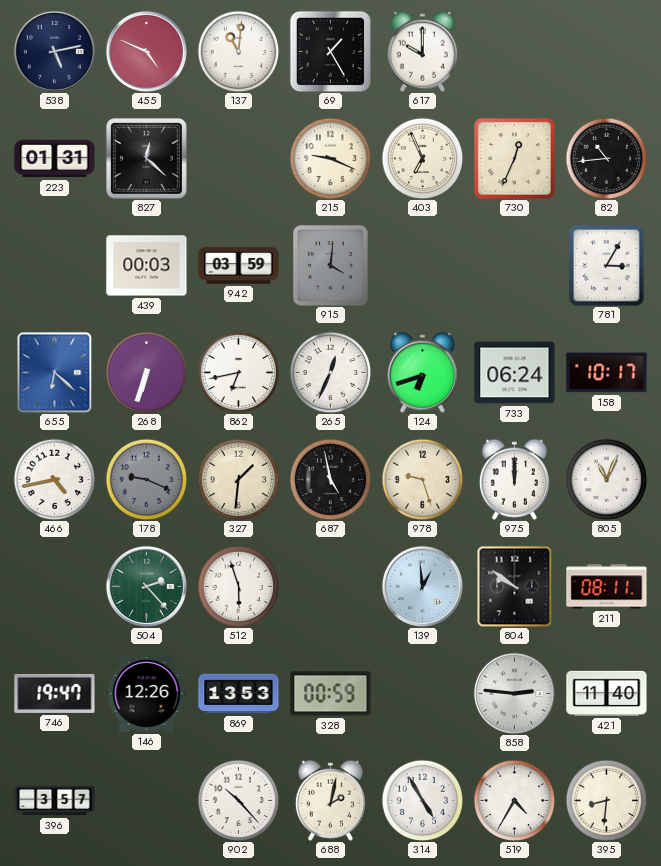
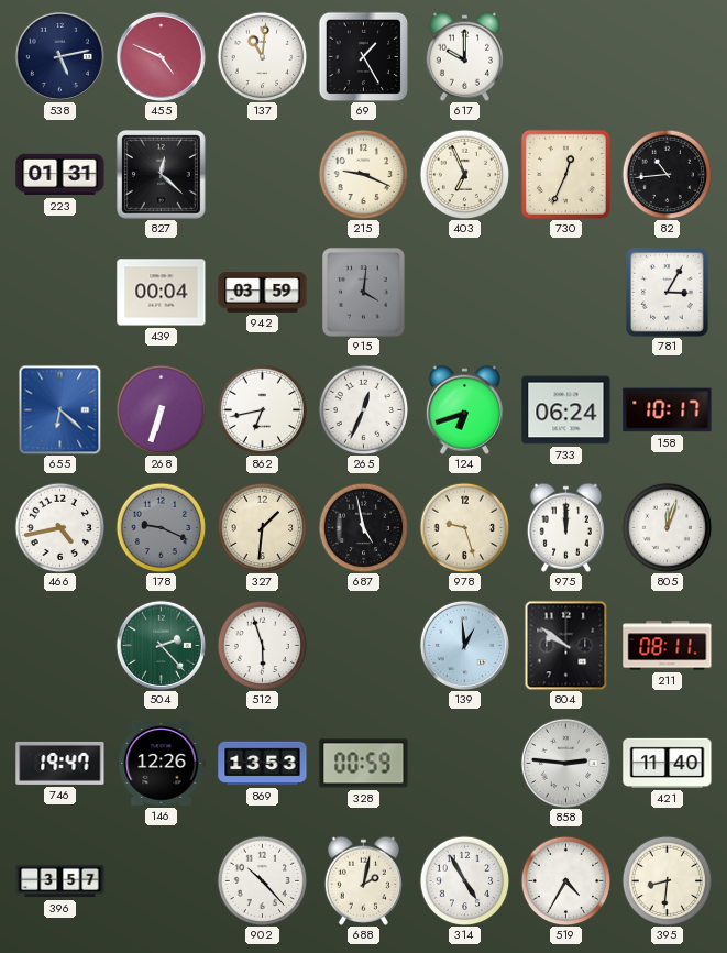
439: 00:03 -> 00:04 (162, 293)
805: 11:04 -> 12:03 (667, 527)
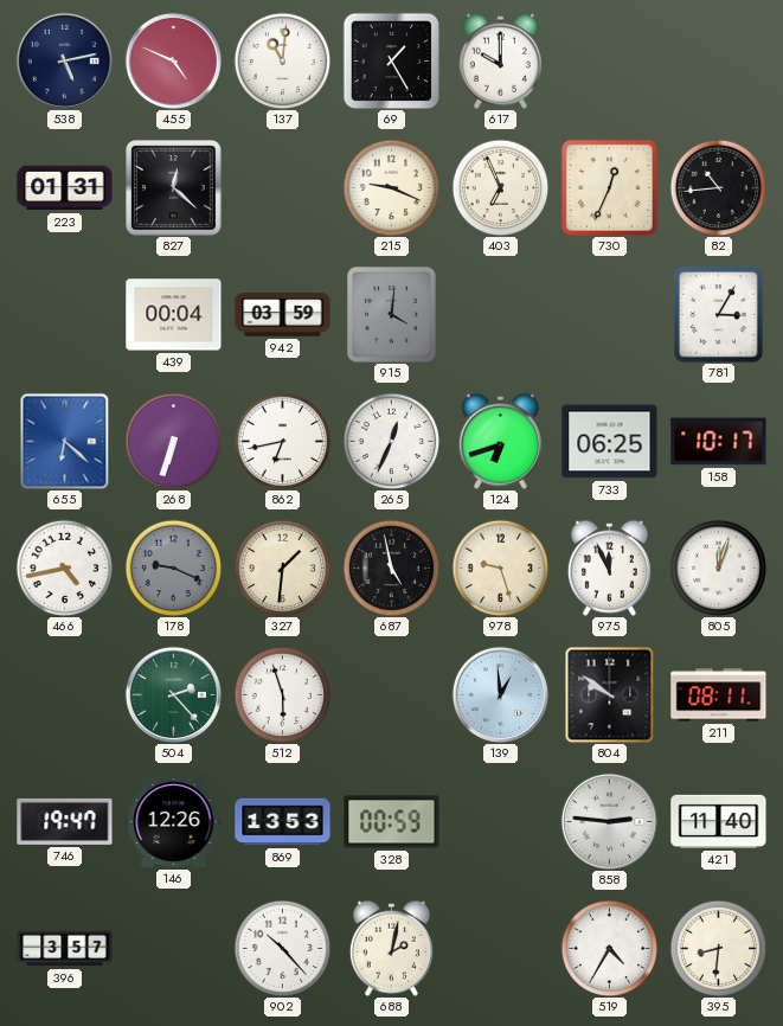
733: 06:24 -> 06:25 (610, 442)
975: 12:00 -> 11:56 (609, 567)
314: 4:55 -> none (464, 880)
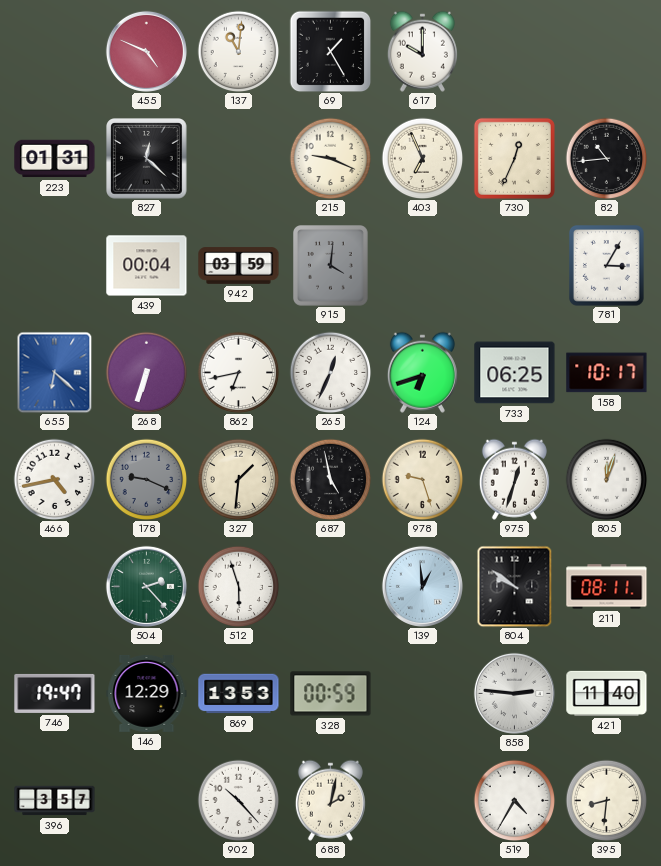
538: 5:13 -> none (64, 60)
975: 11:56 -> 12:33 (514, 479)
146: 12:26 -> 12:29 (147, 693)
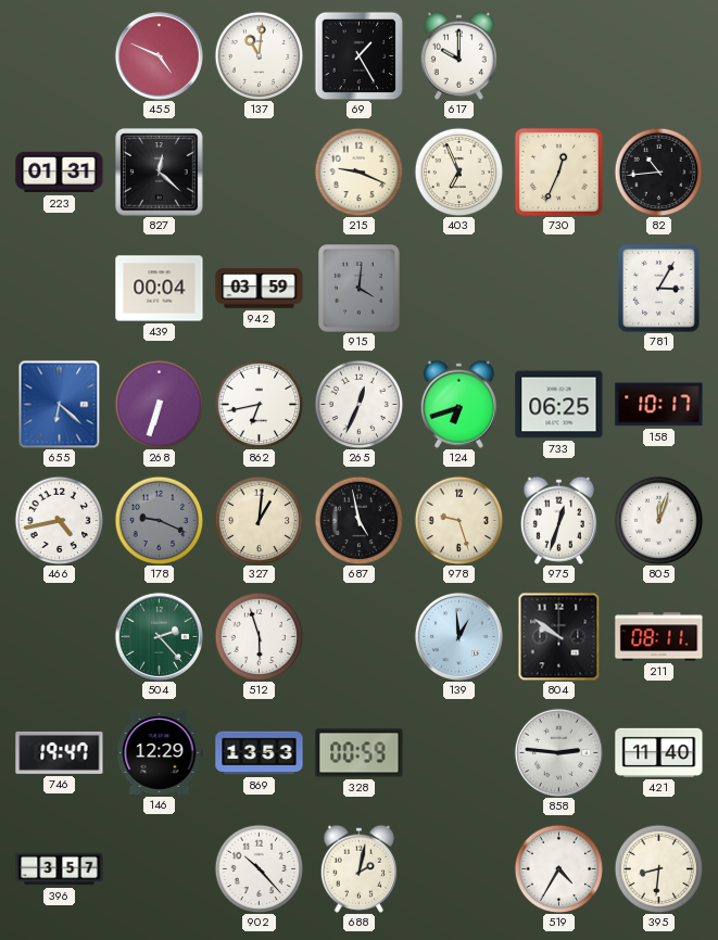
327: 1:31 -> 1:01 (259, 520)
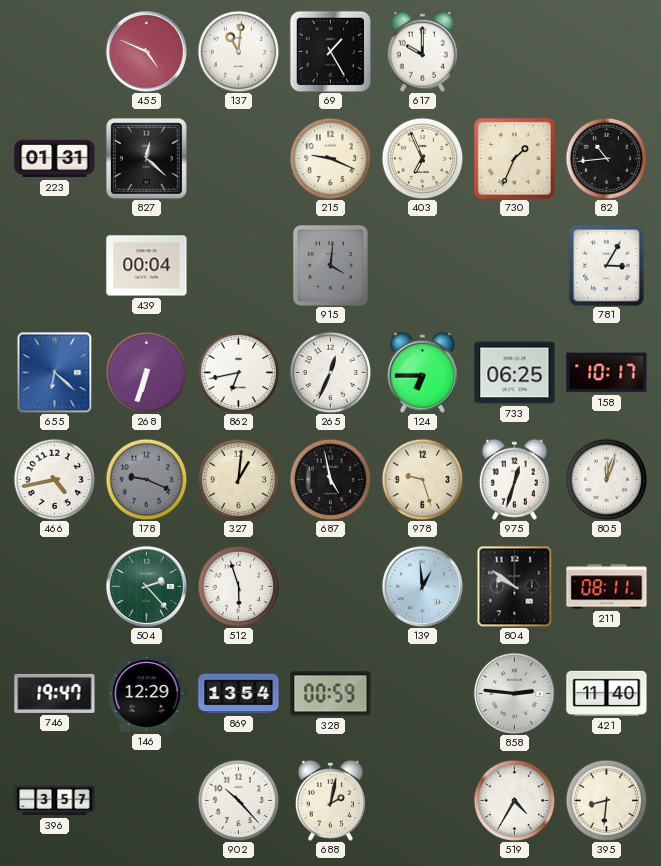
730: 12:34 -> 1:34 (514, 158)
942: 03:59 -> none (260, 289)
124: 6:42 -> 6:45 (422, 372)
869: 13:53 -> 13:54 (239, 694)
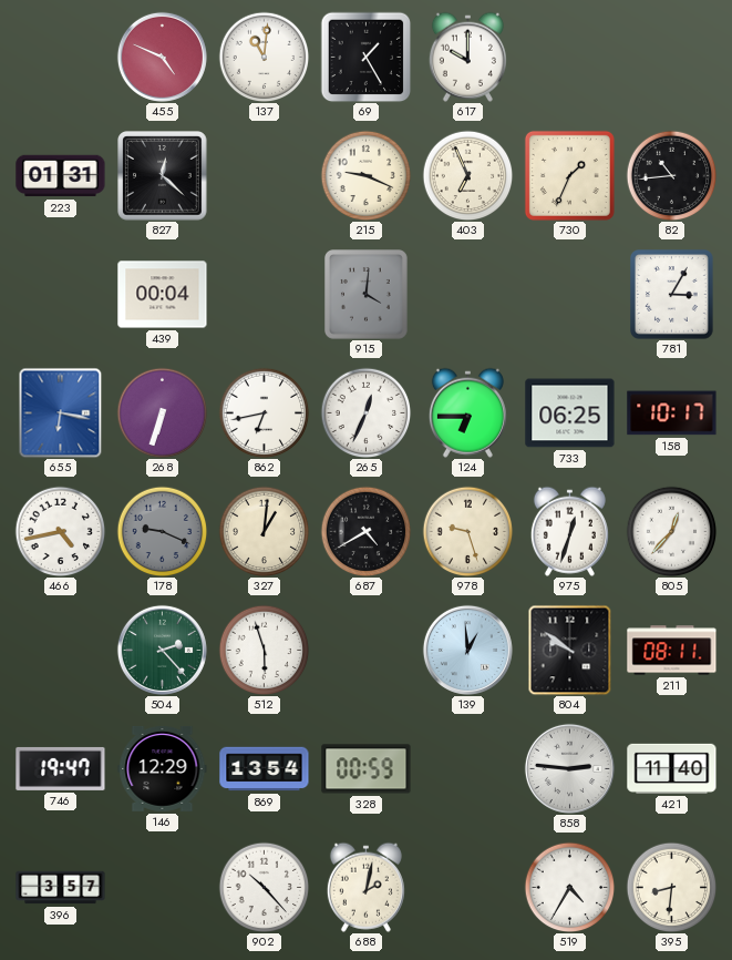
655: 6:22 -> 6:17 (61, 412)
687: 4:58 -> 4:40 (365, 531)
805: 12:03 -> 12:37 (671, 531)
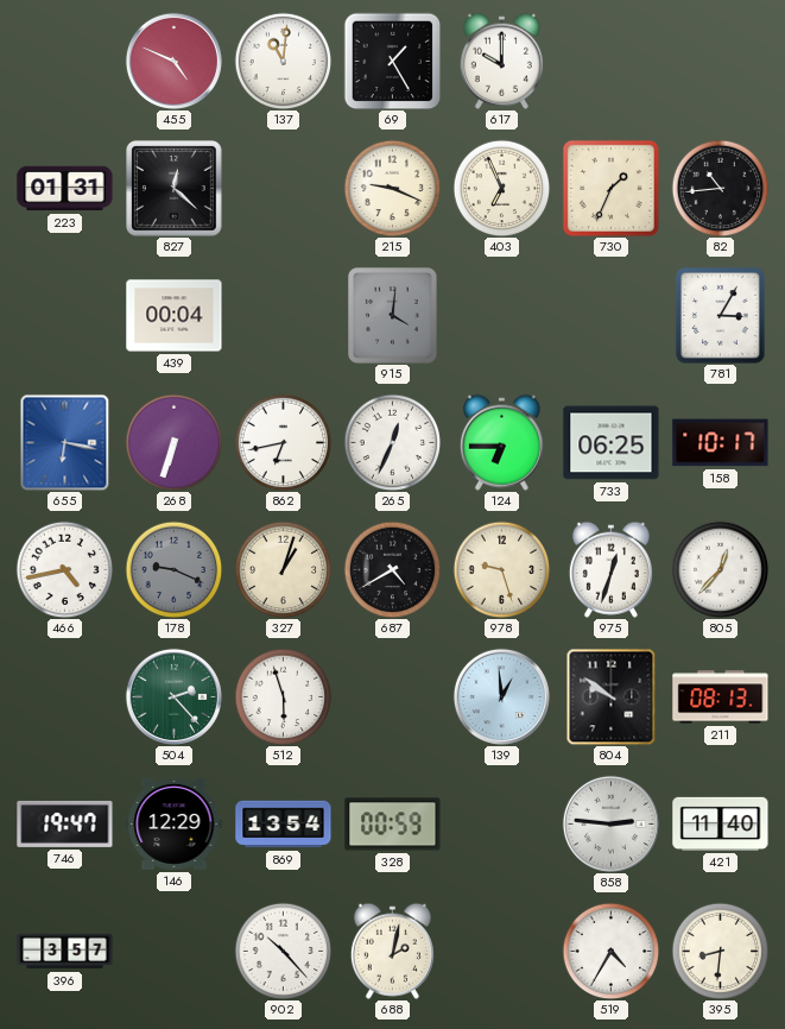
327: 1:01 -> 1:03 (283, 569)
211: 08:11 -> 08:13 (721, 697)
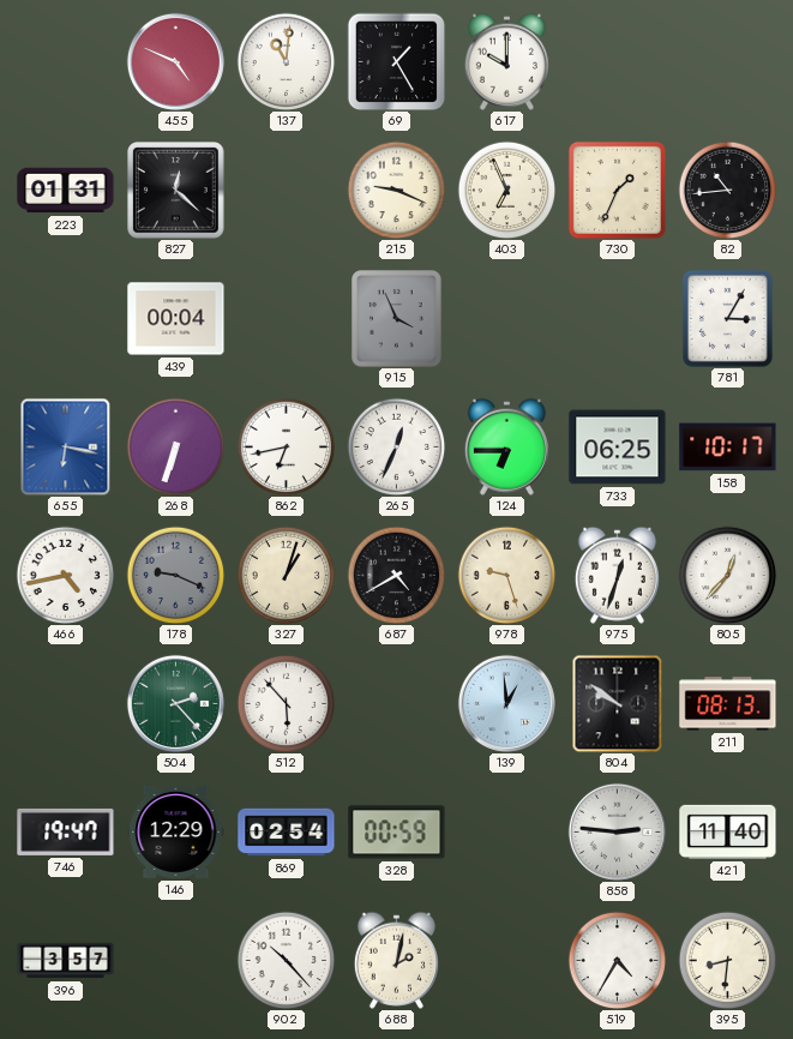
915: 4:01 -> 3:56 (397, 319)
512: 5:57 -> 5:53 (286, 703)
869: 13:54 -> 02:54 (287, 833)
